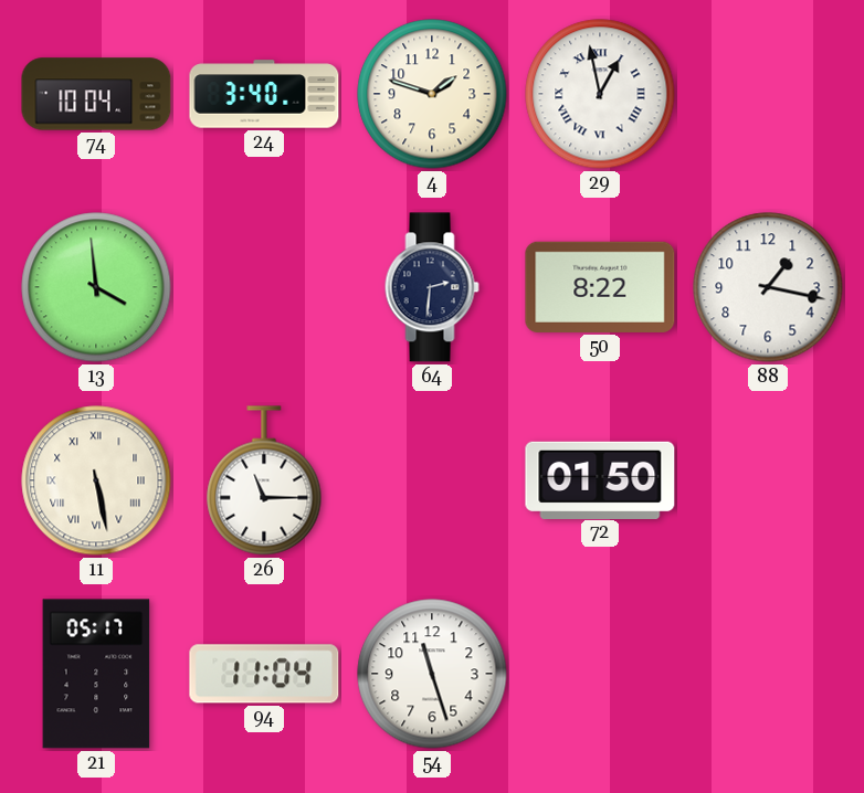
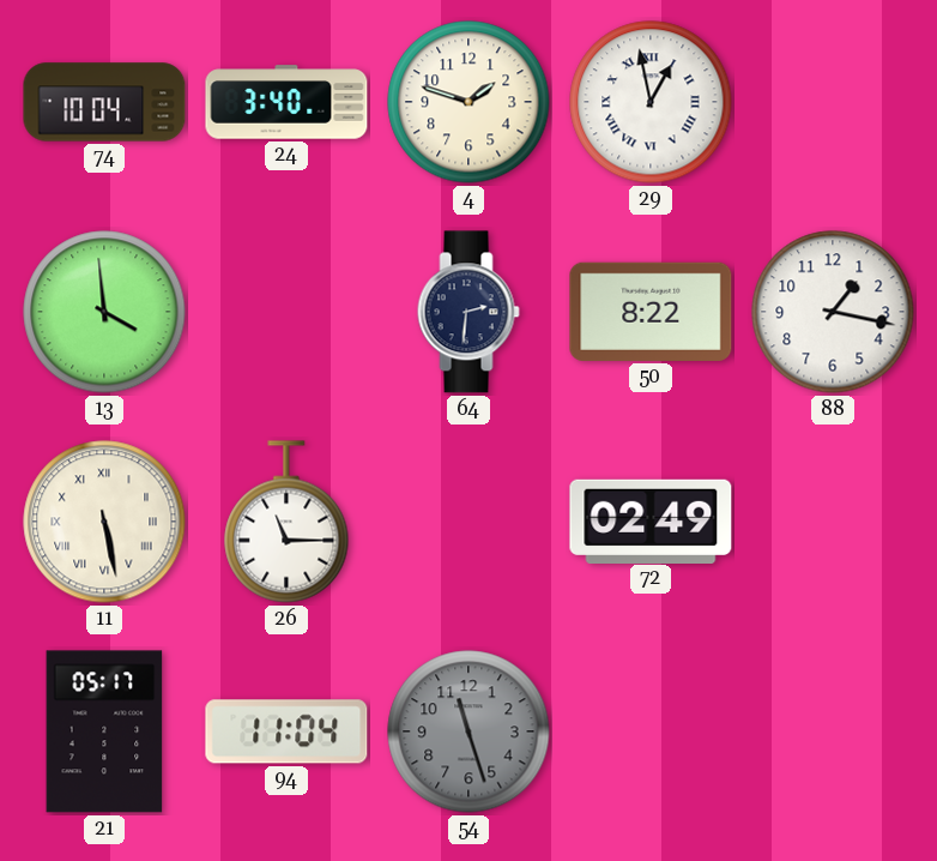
72: 01:50 -> 02:49 (651, 520)
54 dial: white -> grey (468, 731)
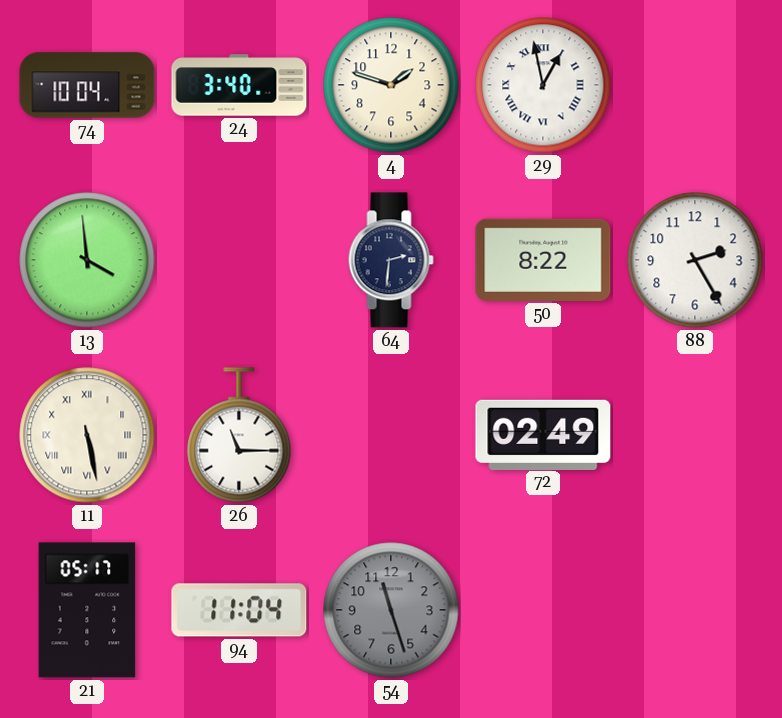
88: 1:17 -> 2:25 (695, 260)
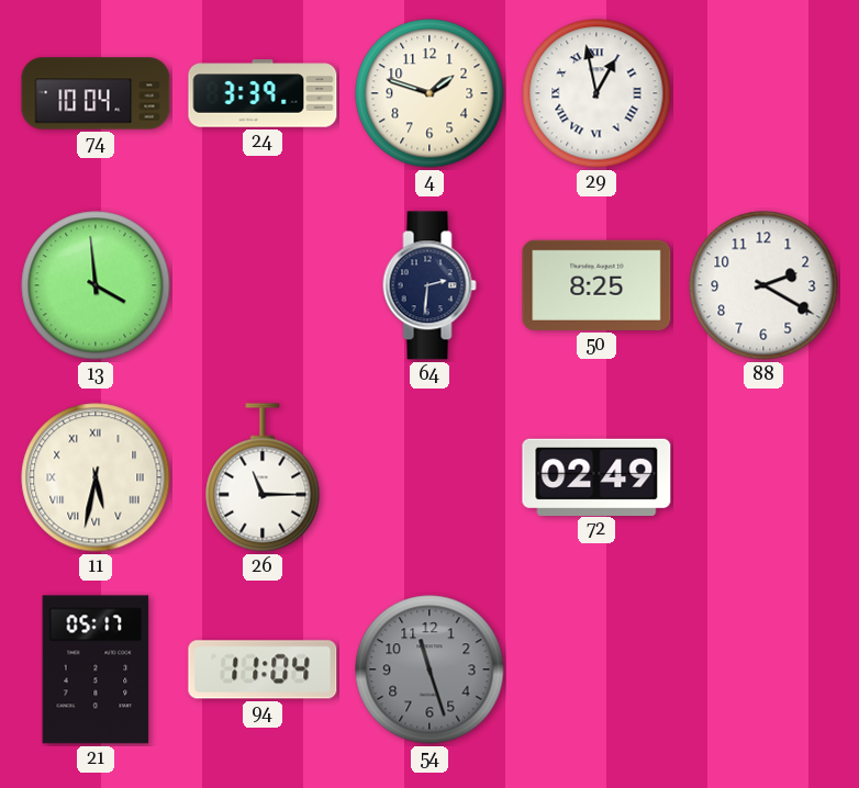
24: 3:40 -> 3:39 (263, 93)
50: 8:22 -> 8:25 (596, 285)
88: 2:25 -> 2:20 (763, 285)
11: 5:28 -> 5:32 (96, 477)
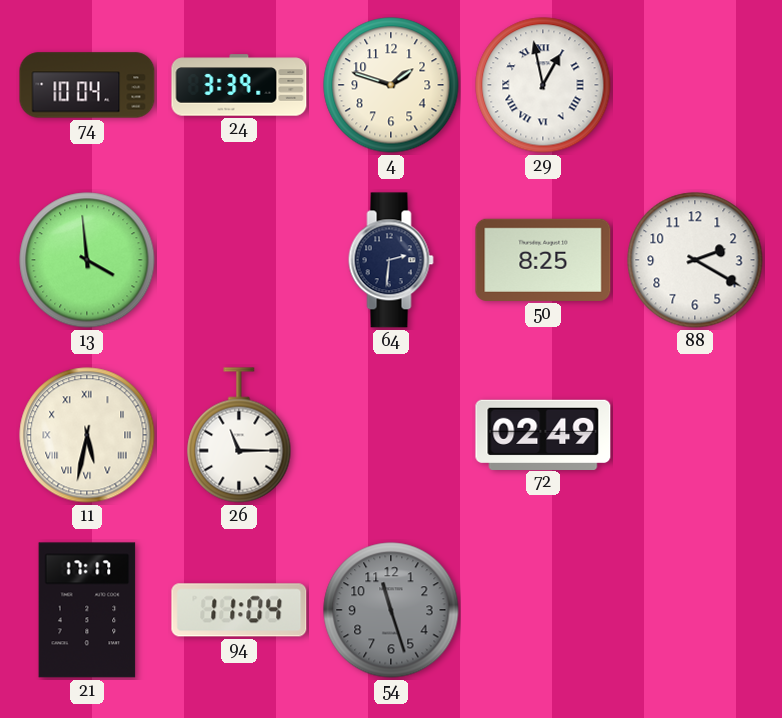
21: 05:17 -> 17:17 (87, 610)
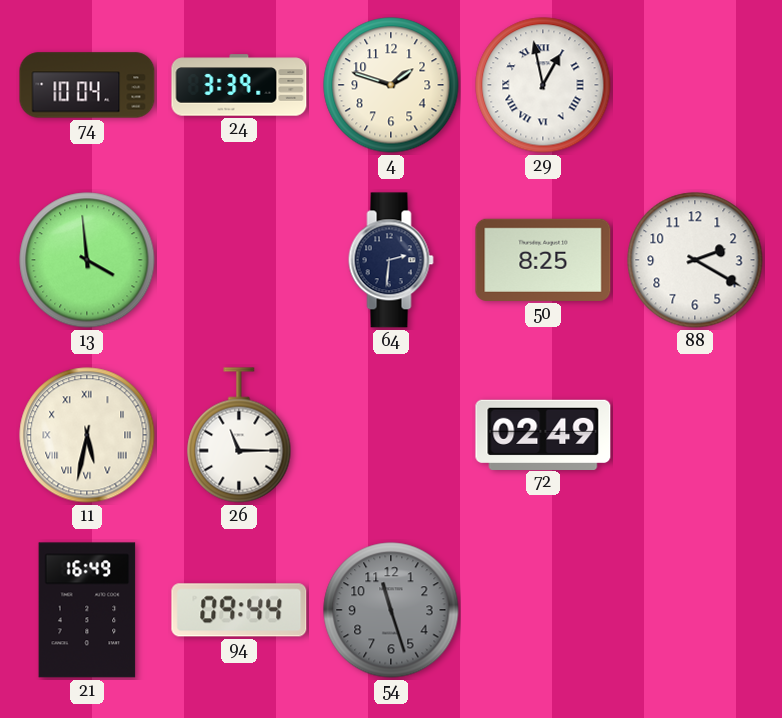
21: 17:17 -> 16:49 (87, 610)
94: 11:04 -> 09:44 (239, 610)
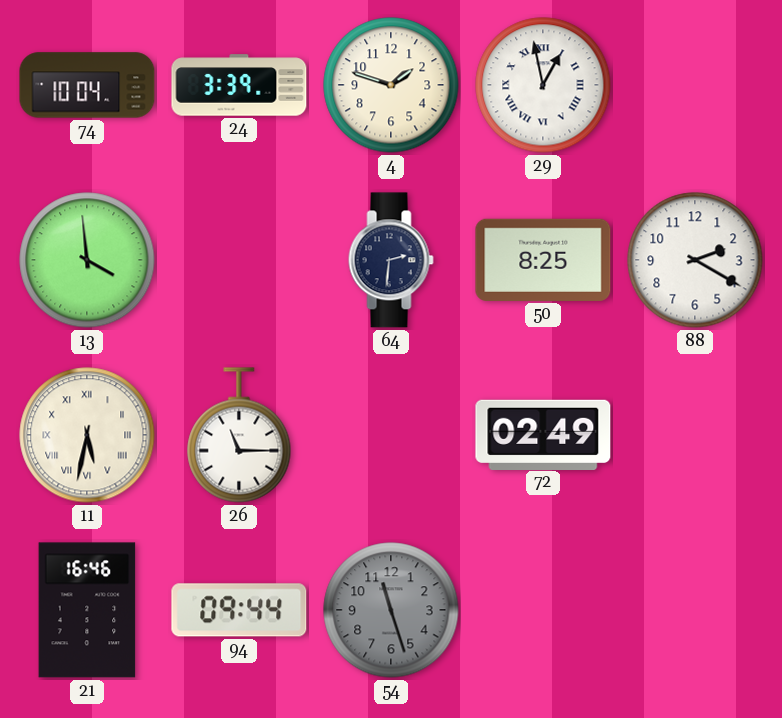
21: 16:49 -> 16:46 (87, 610)
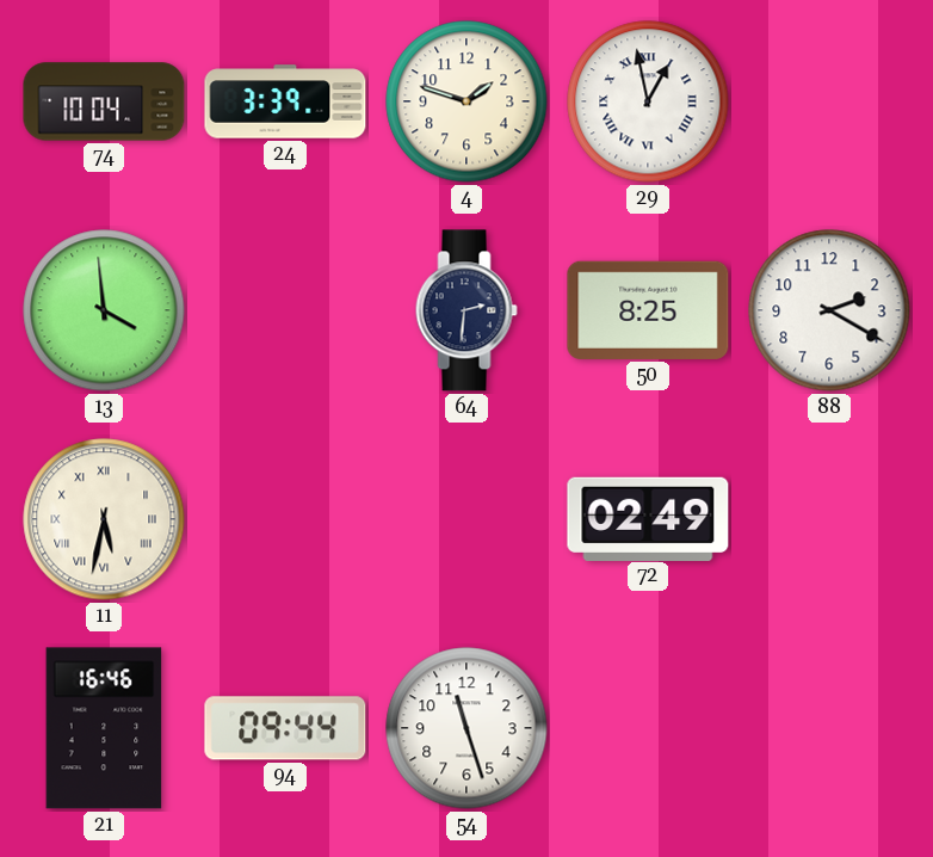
26: 11:15 -> none (239, 435)
54 dial: grey -> white (466, 728)
